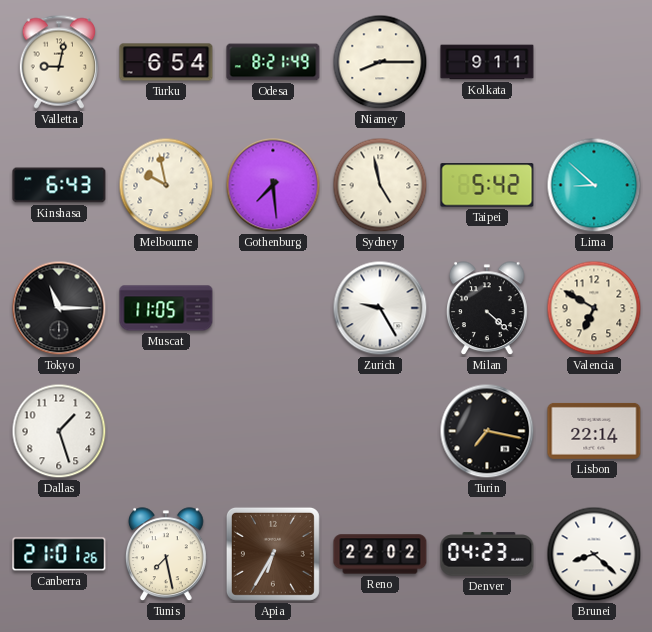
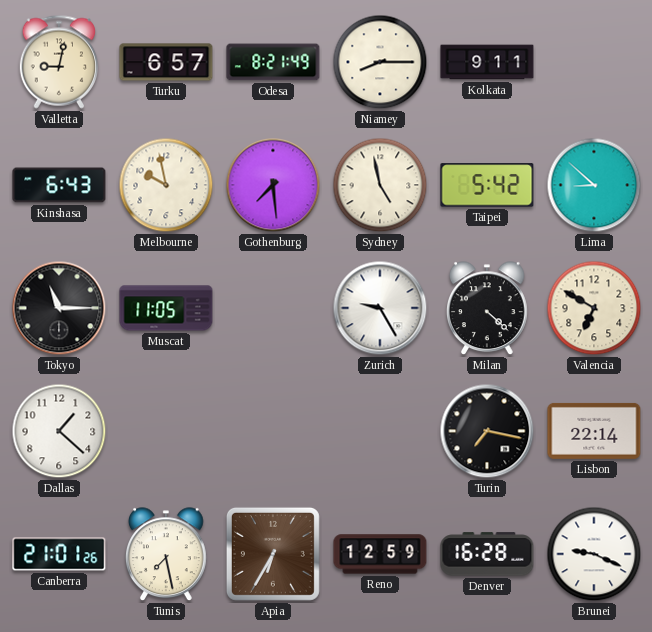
Turku: 6:54 -> 6:57 (166, 62)
Dallas: 1:27 -> 1:22 (59, 431)
Reno: 22:02 -> 12:59 (380, 554)
Denver: 04:23 -> 16:28 (487, 554)
Brunei: 8:22 -> 9:19 (594, 554)
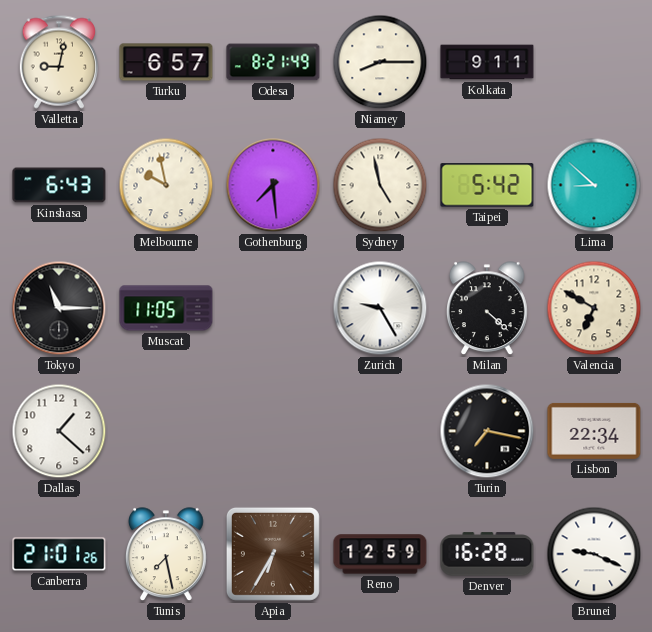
Lisbon: 22:14 -> 22:34 (594, 431)
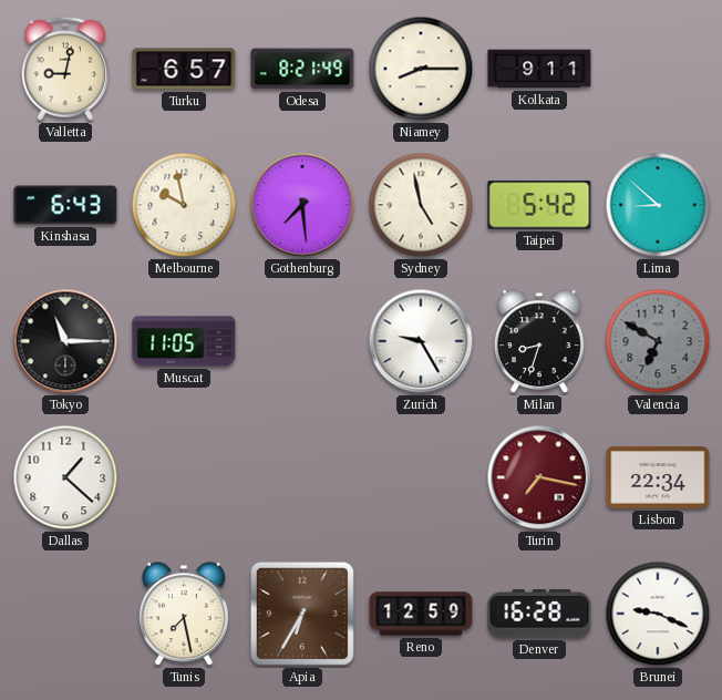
Milan: 4:22 -> 8:33 (540, 342)
Valencia dial: cream -> grey (658, 341)
Turin dial: black -> burgundy (539, 477)
Canberra: 21:01 -> none (59, 554)
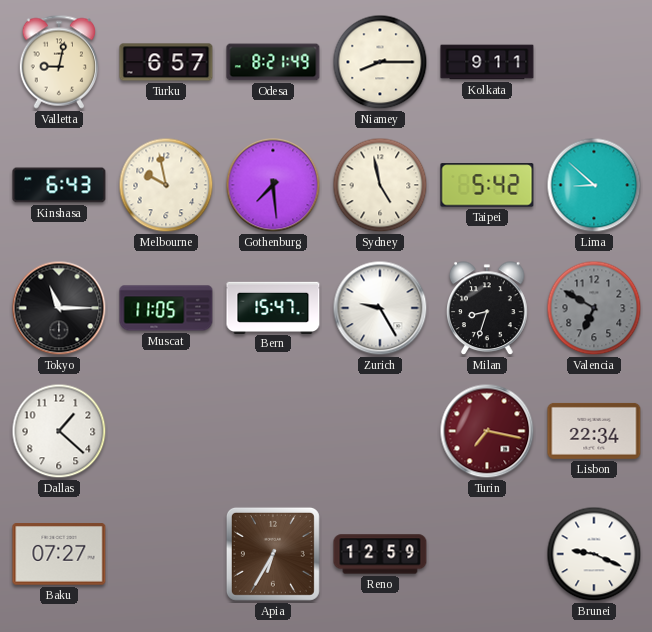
Bern: none -> 15:47 (273, 307)
Baku: none -> 07:27 (59, 554)
Tunis: 7:28 -> none (185, 615)
Denver: 16:28 -> none (539, 614)
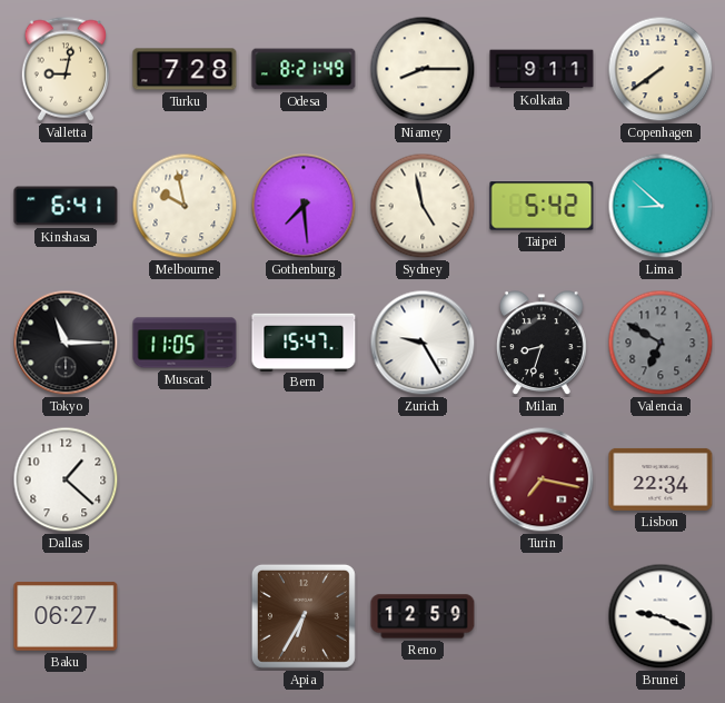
Turku: 6:57 -> 7:28 (185, 69)
Copenhagen: none -> 7:39 (661, 69)
Kinshasa: 6:43 -> 6:41 (66, 206)
Baku: 07:27 -> 06:27 (66, 616)
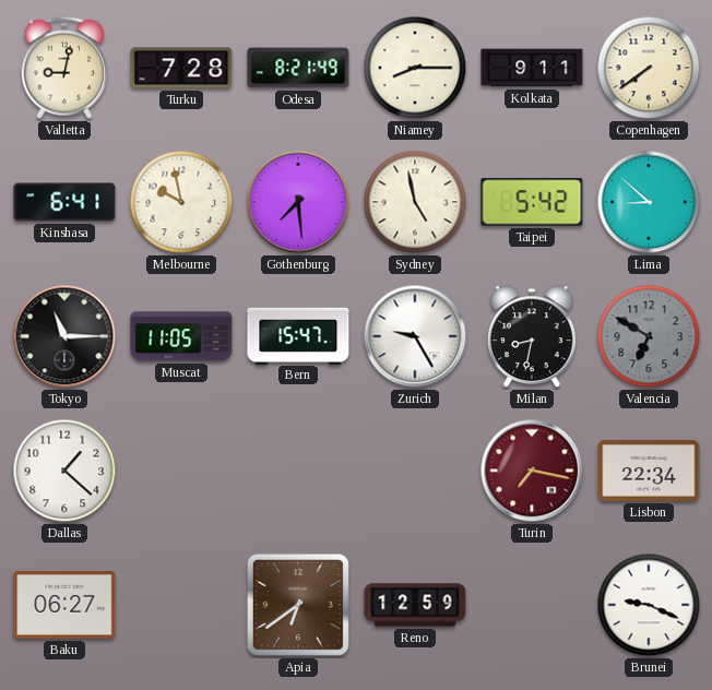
Milan: 8:33 -> 8:32 (533, 337)
Apia: 6:35 -> 6:39 (298, 605)
